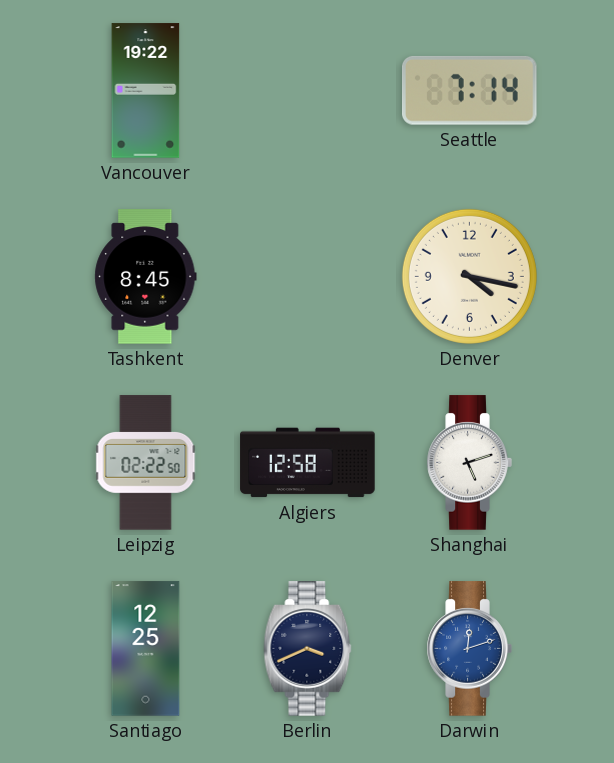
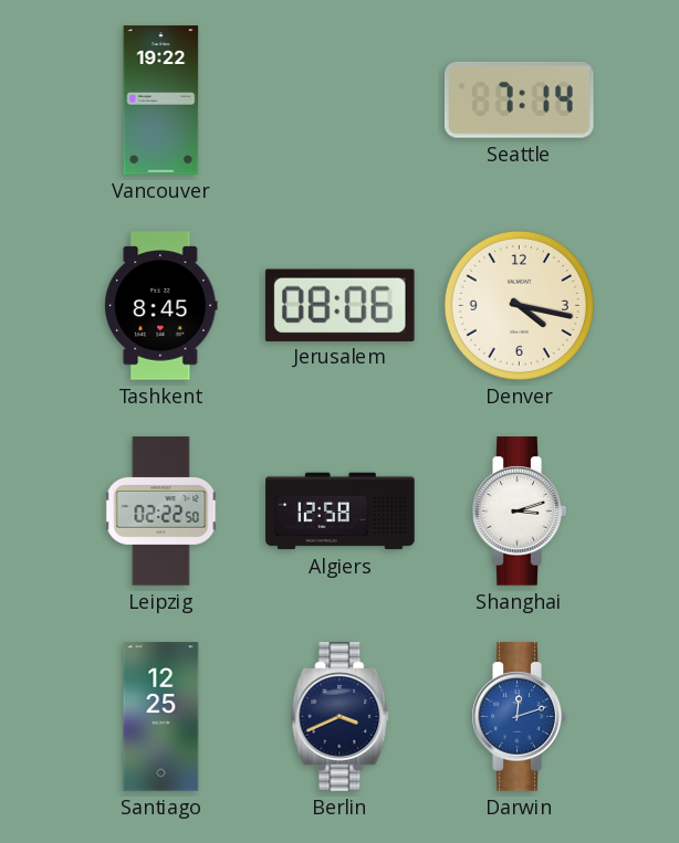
Jerusalem: none -> 08:06 (339, 305)
Shanghai: 5:12 -> 3:12 (519, 512)
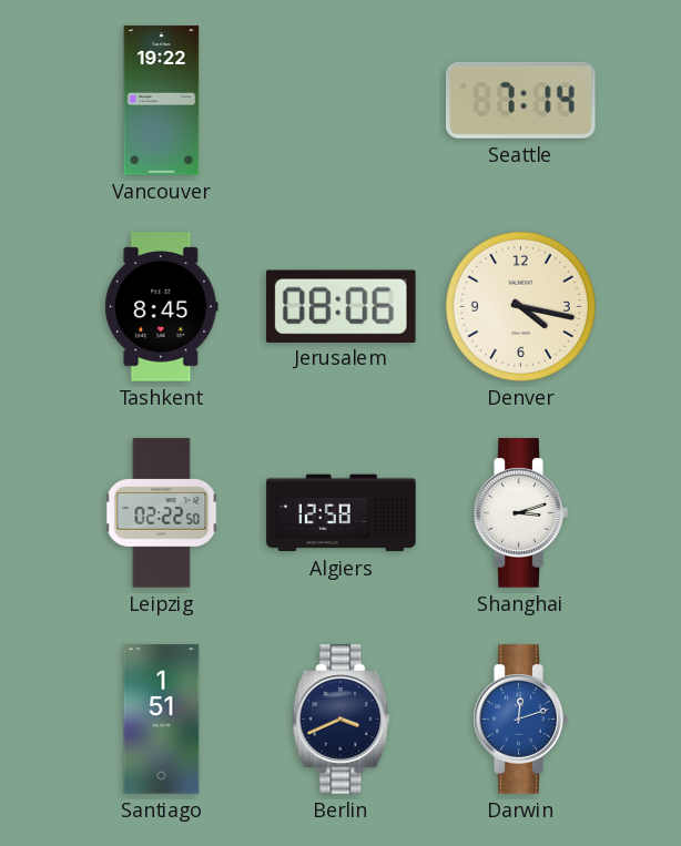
Santiago: 12:25 -> 1:51 (162, 720)
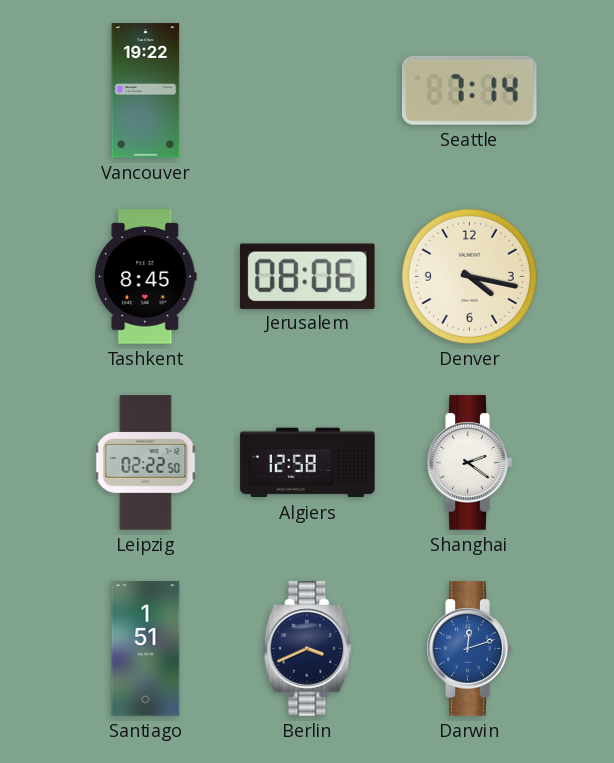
Shanghai: 3:12 -> 2:21 (469, 463)
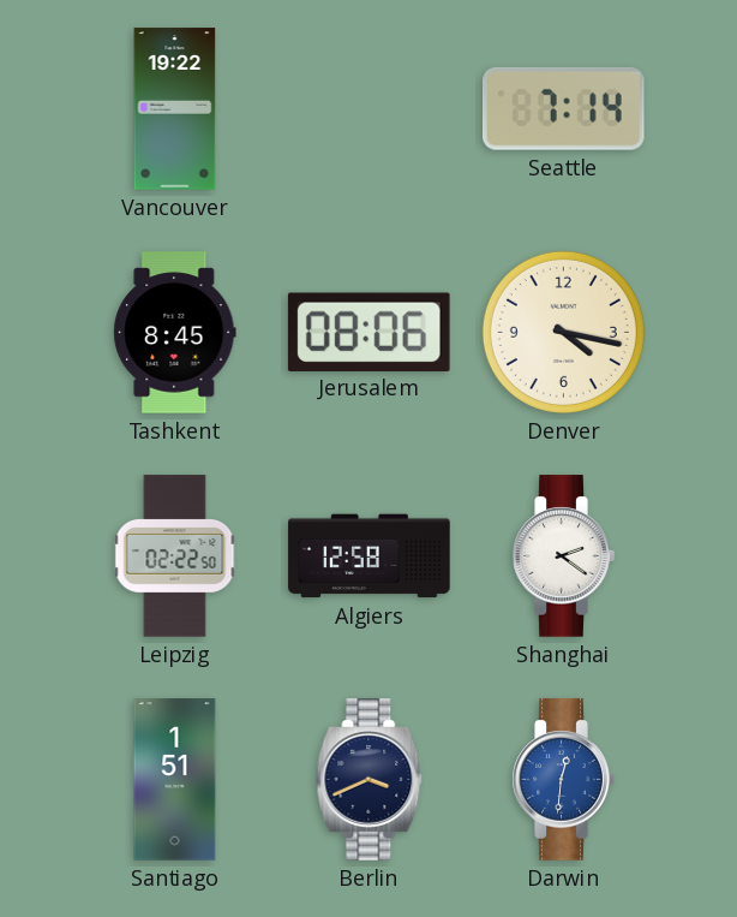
Darwin: 12:12 -> 12:31 (563, 780)
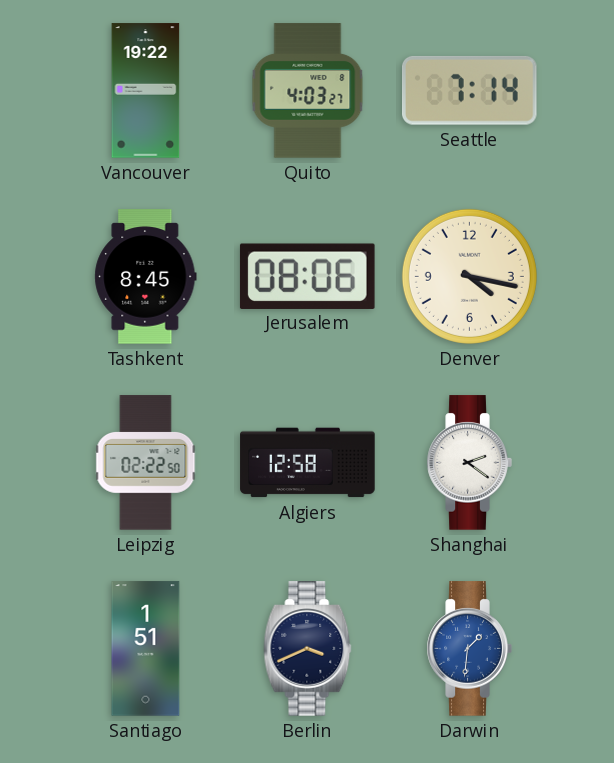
Quito: none -> 4:03 (308, 91)
Darwin: 12:31 -> 1:31 (469, 649)
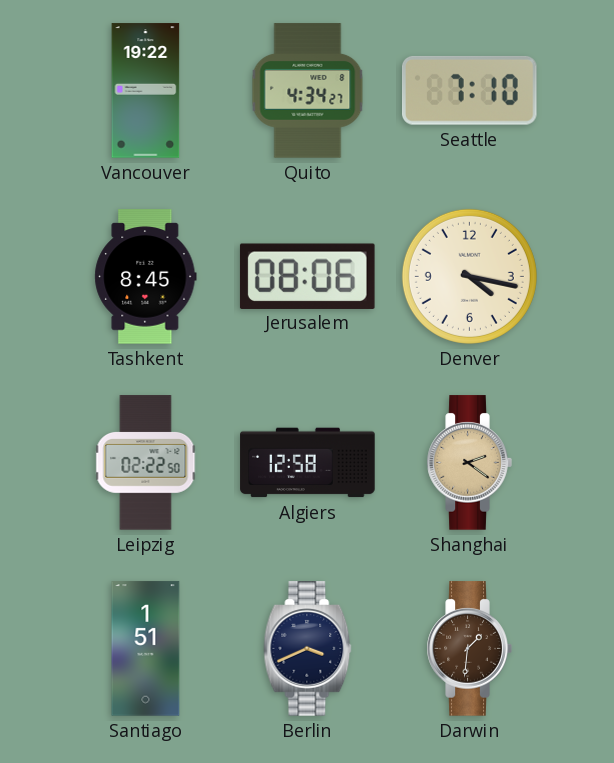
Quito: 4:03 -> 4:34 (308, 91)
Seattle: 7:14 -> 7:10 (470, 90)
Shanghai dial: white -> champagne (469, 463)
Darwin dial: blue -> brown (469, 649)
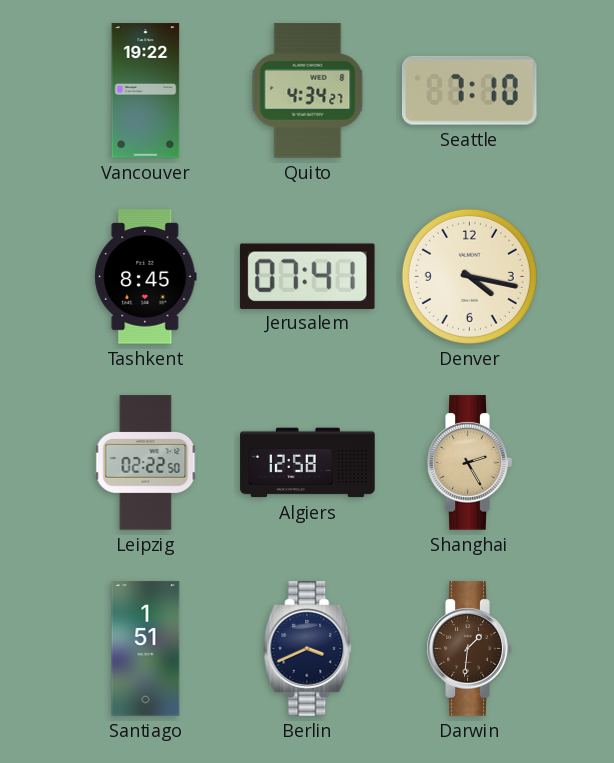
Jerusalem: 08:06 -> 07:41 (307, 276)
Shanghai: 2:21 -> 2:25 (469, 463)
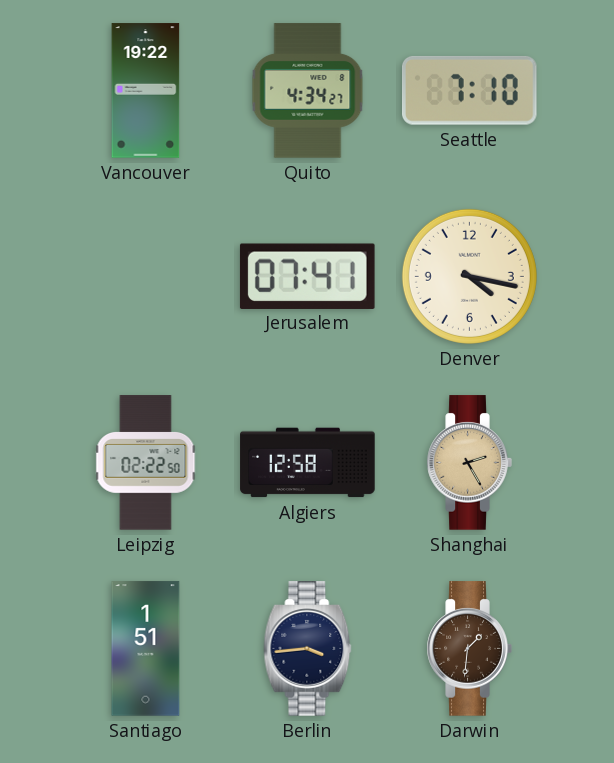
Tashkent: 8:45 -> none (146, 277)
Berlin: 3:41 -> 3:44 (308, 649)
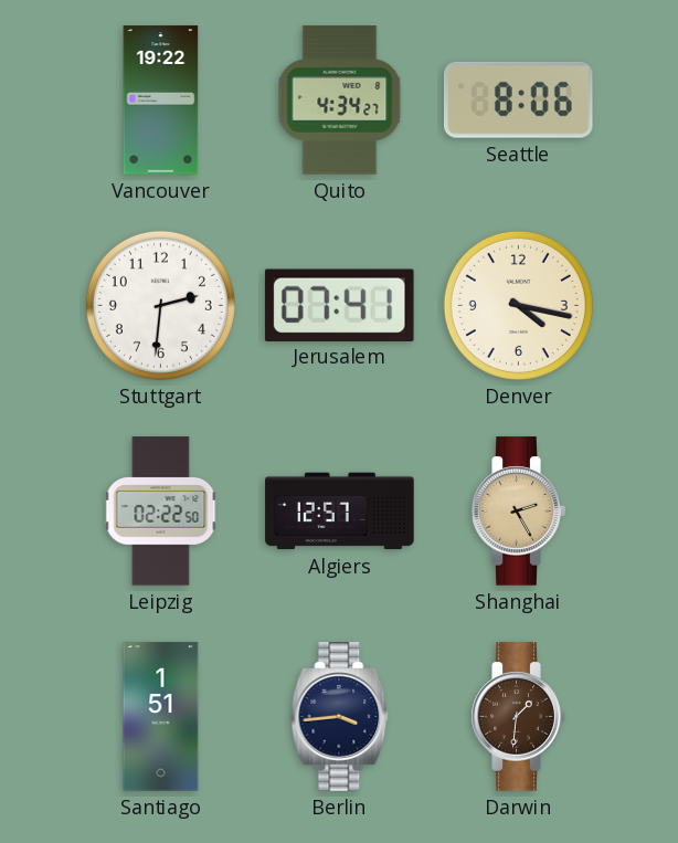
Seattle: 7:10 -> 8:06 (519, 99)
Stuttgart: none -> 2:31 (160, 305)
Algiers: 12:58 -> 12:57 (340, 512)
